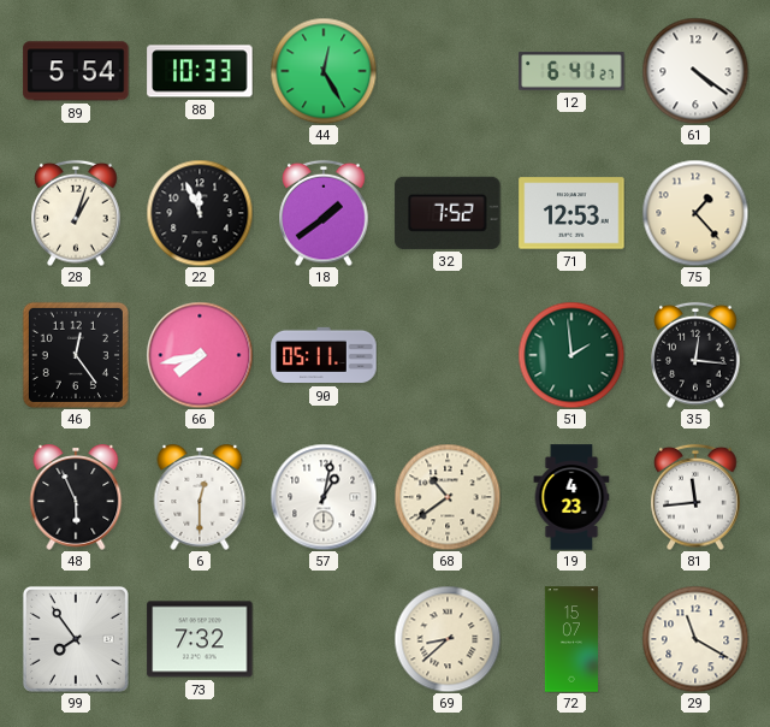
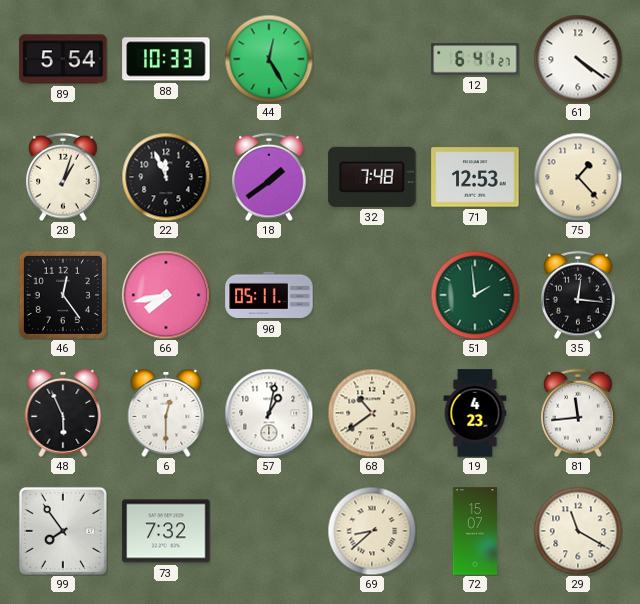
32: 7:52 -> 7:48 (372, 177)
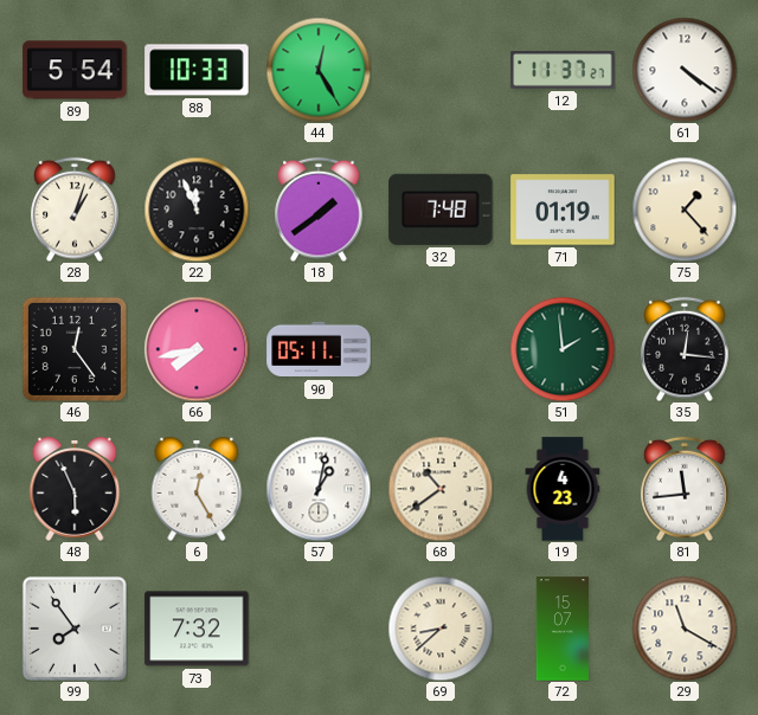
12: 6:41 -> 11:37 (563, 70)
71: 12:53 -> 01:19 (563, 210)
6: 12:30 -> 12:25 (197, 489)
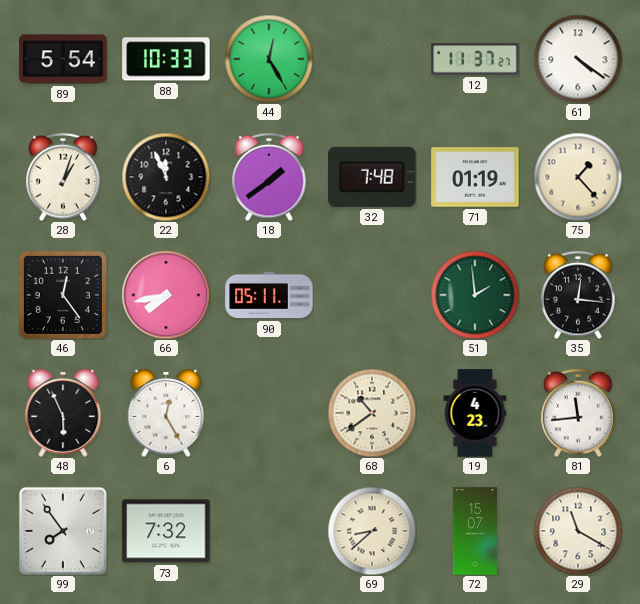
57: 1:02 -> none (319, 489)
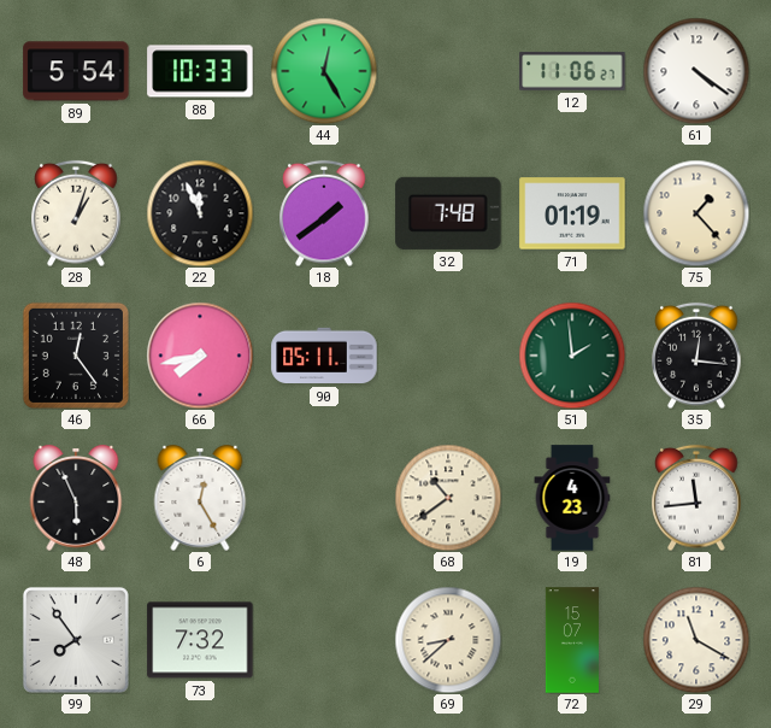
12: 11:37 -> 11:06 (572, 71)
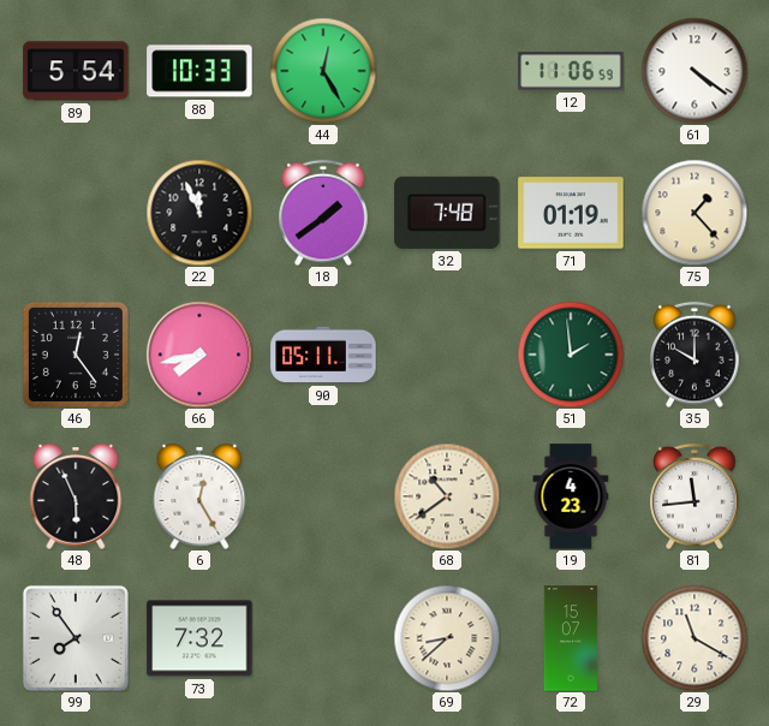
12: 11:06:27 -> 11:06:59 (571, 71)
28: 1:03 -> none (76, 213)
35: 12:16 -> 10:00 (695, 355)
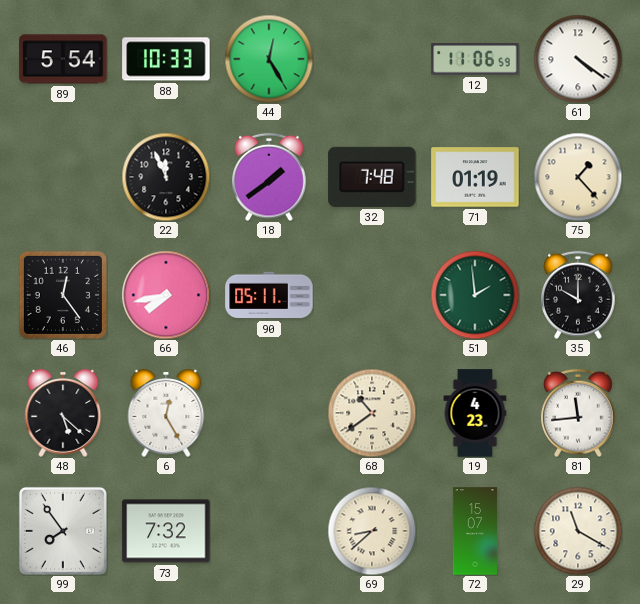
48: 5:56 -> 5:22 (63, 413)
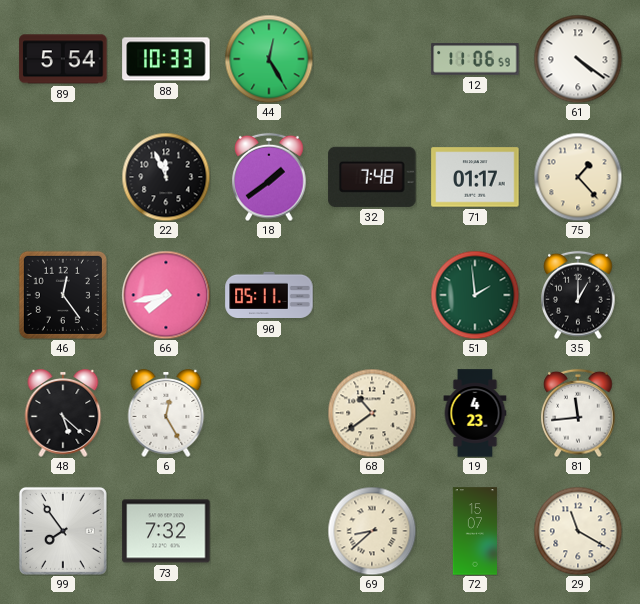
71: 01:19 -> 01:17 (475, 177)
35: 10:00 -> 1:00 (578, 295)
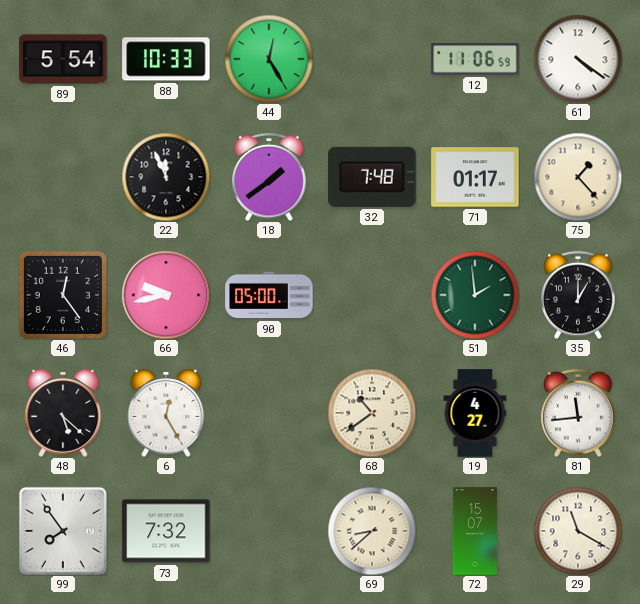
66: 7:43 -> 9:43 (166, 295)
90: 05:11 -> 05:00 (269, 295)
19: 4:23 -> 4:27 (475, 413)
